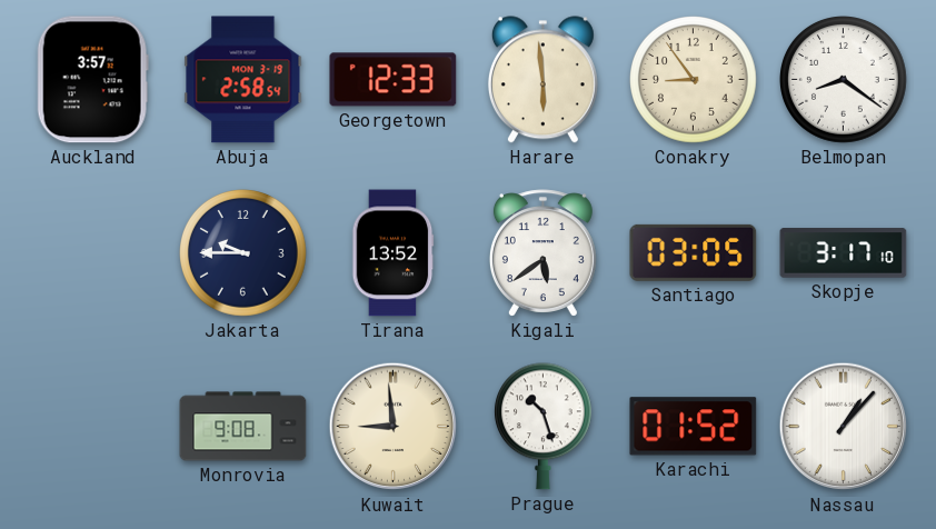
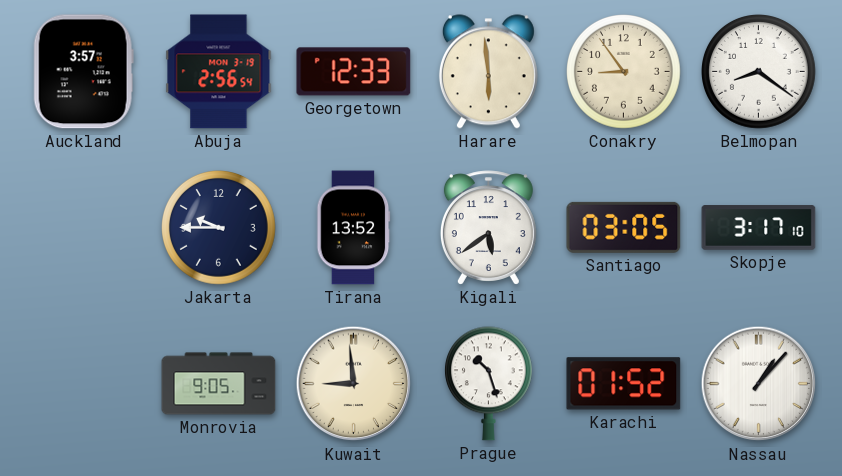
Abuja: 2:58 -> 2:56 (219, 72)
Monrovia: 9:08 -> 9:05 (219, 384)
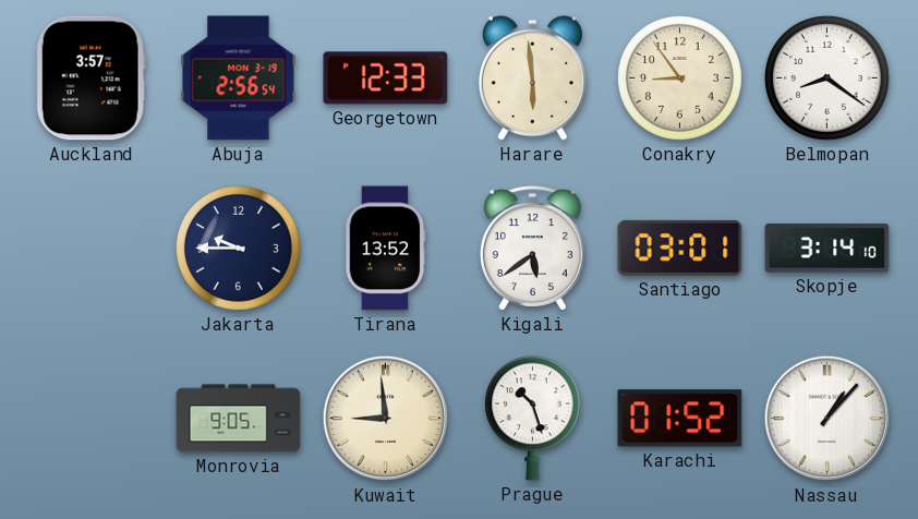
Santiago: 03:05 -> 03:01 (680, 248)
Skopje: 3:17 -> 3:14 (828, 249)
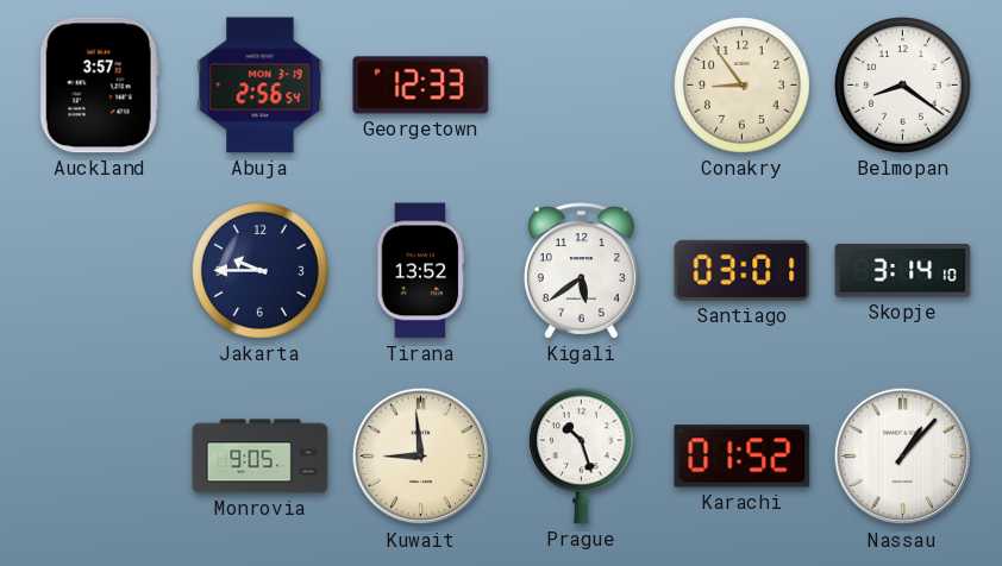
Harare: 5:59 -> none (532, 79)
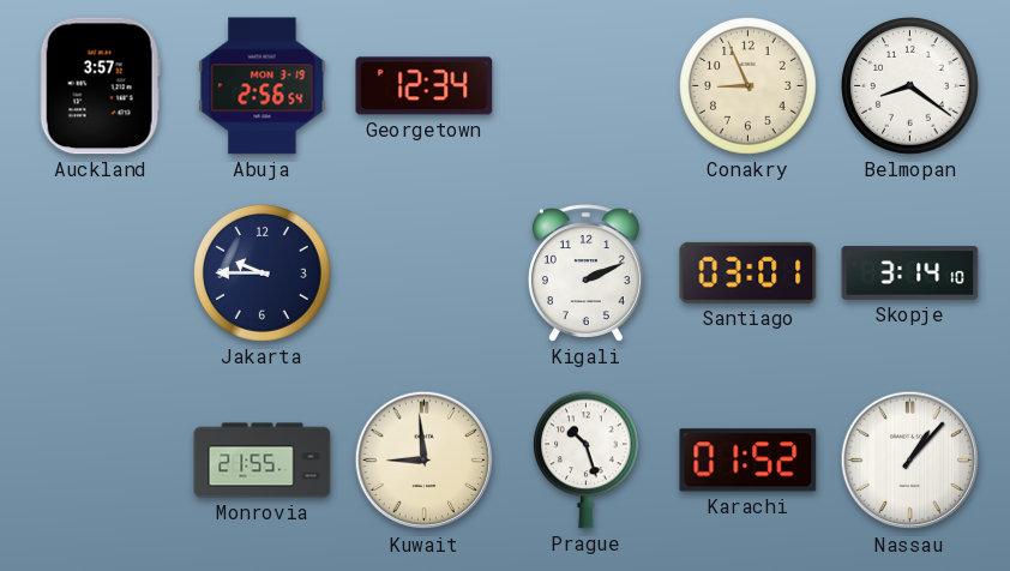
Georgetown: 12:33 -> 12:34 (425, 86)
Conakry: 8:54 -> 8:56 (749, 86)
Tirana: 13:52 -> none (421, 271)
Kigali: 5:39 -> 2:11 (585, 274)
Monrovia: 9:05 -> 21:55 (263, 461)
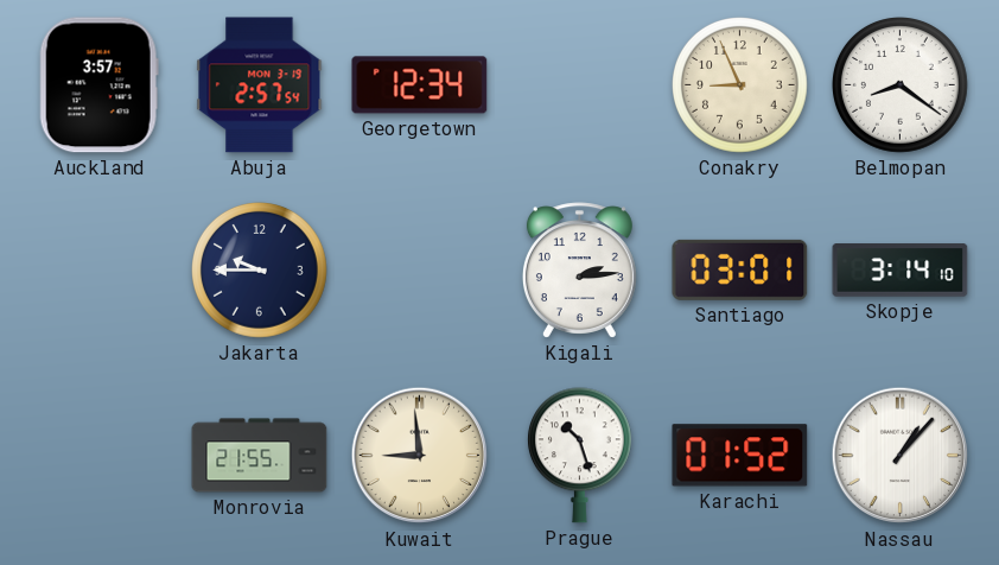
Abuja: 2:56 -> 2:57 (260, 85)
Kigali: 2:11 -> 2:14 (579, 271)
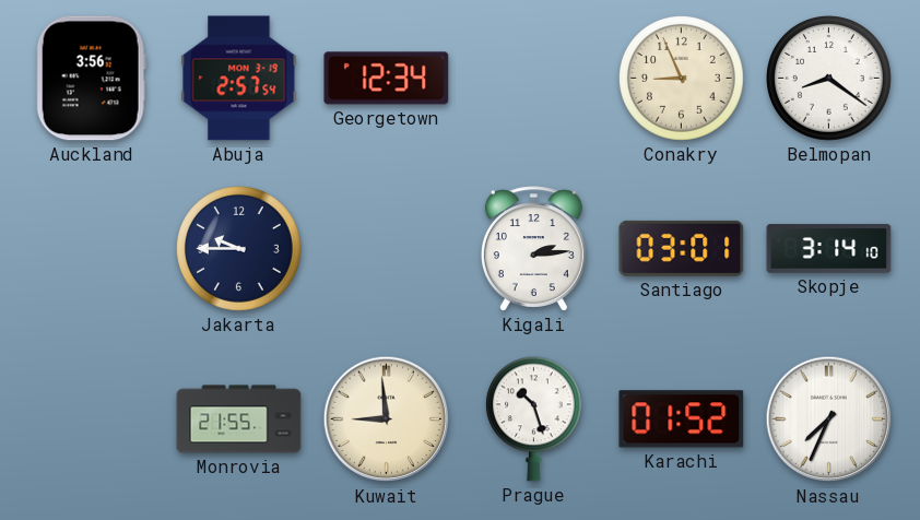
Auckland: 3:57 -> 3:56 (91, 79)
Nassau: 1:07 -> 7:34 (829, 419)
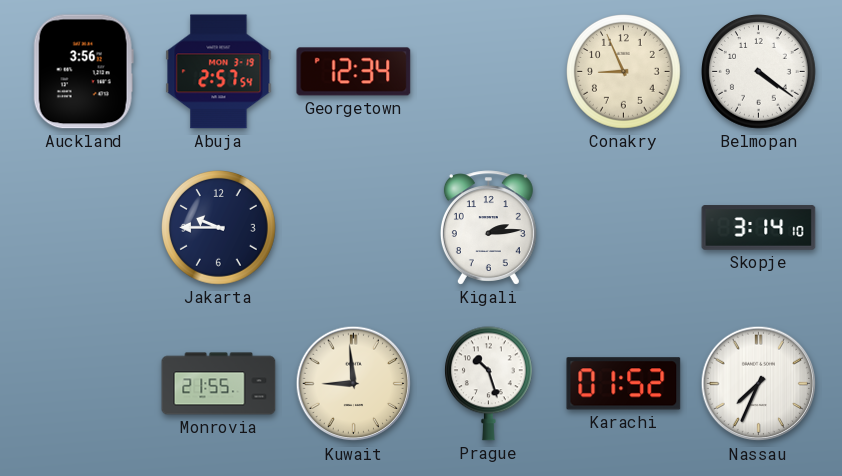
Belmopan: 8:21 -> 4:21 (759, 72)
Santiago: 03:01 -> none (682, 248)
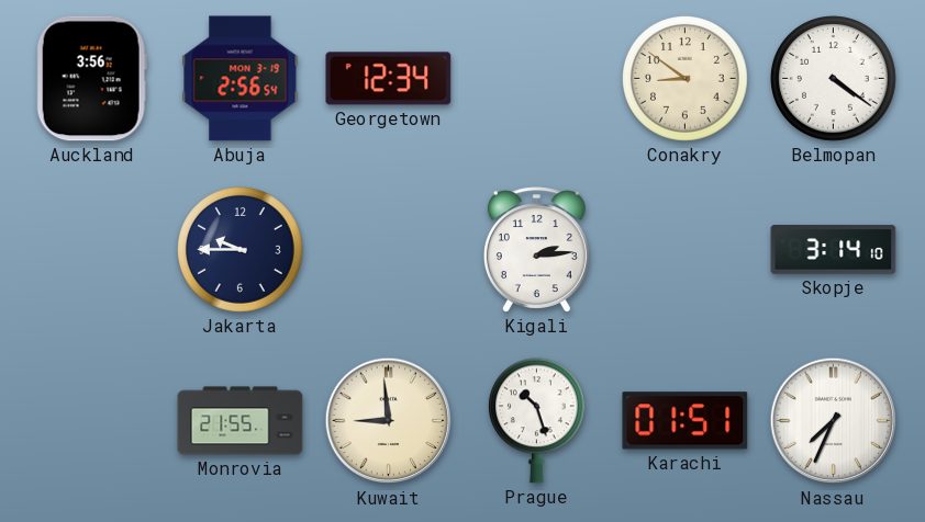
Abuja: 2:57 -> 2:56 (241, 79)
Conakry: 8:56 -> 8:51 (686, 79)
Karachi: 01:52 -> 01:51 (686, 421)
